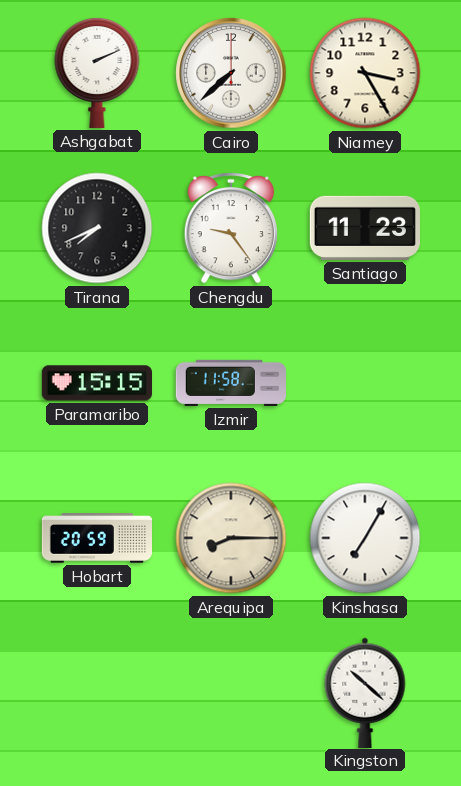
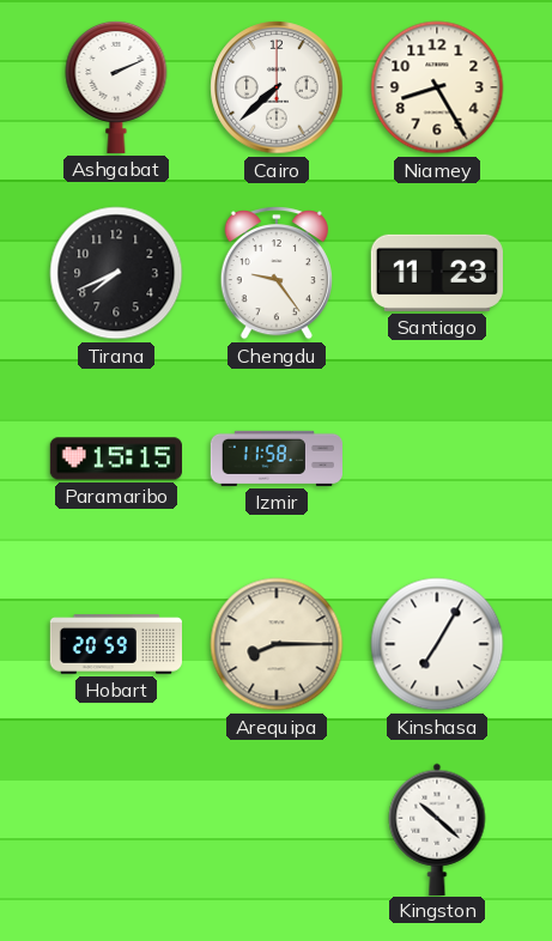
Niamey: 3:25 -> 8:25 (437, 87)
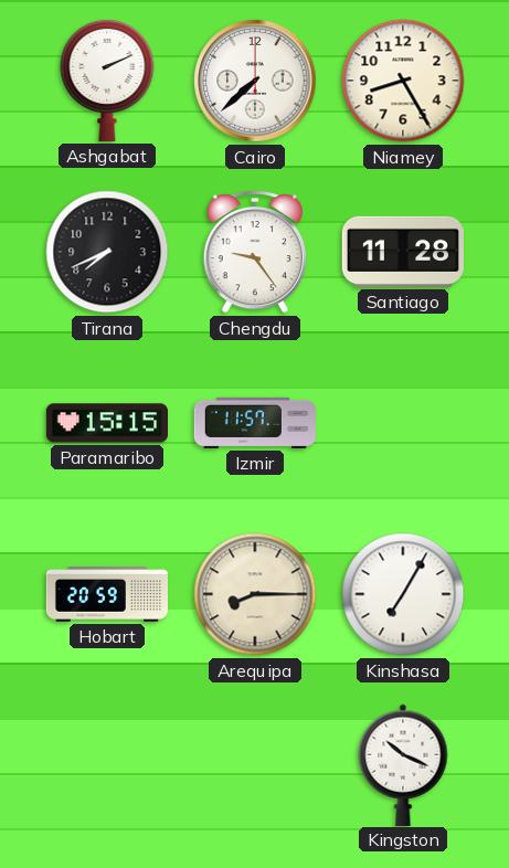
Santiago: 11:23 -> 11:28 (403, 252)
Izmir: 11:58 -> 11:57 (254, 423)
Kingston: 10:22 -> 10:19 (403, 764)
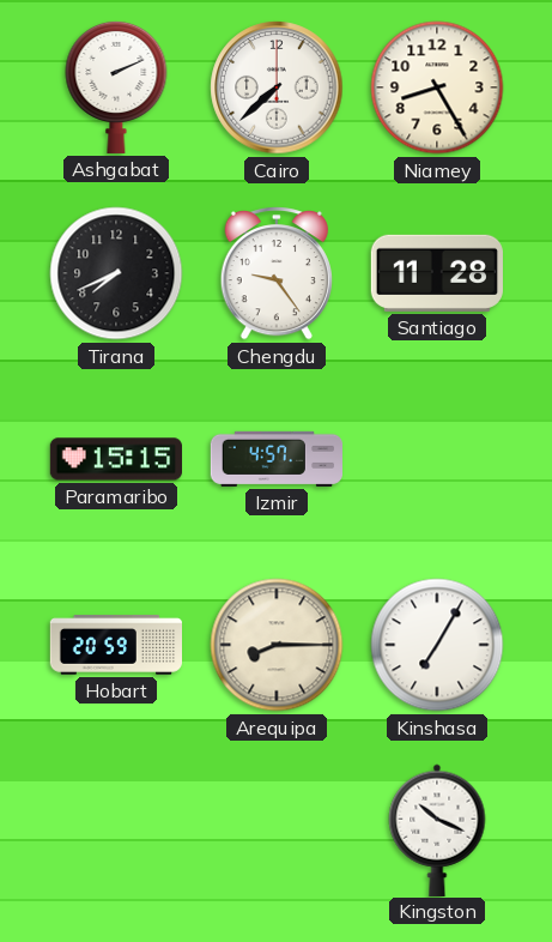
Izmir: 11:57 -> 4:57 (275, 459)
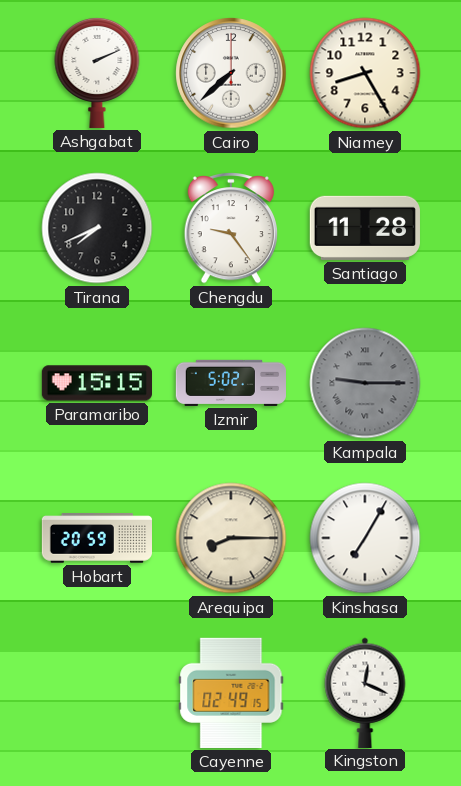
Izmir: 4:57 -> 5:02 (230, 383)
Kampala: none -> 9:15 (365, 383)
Cayenne: none -> 02:49 (231, 693)
Kingston: 10:19 -> 12:19 (365, 692)
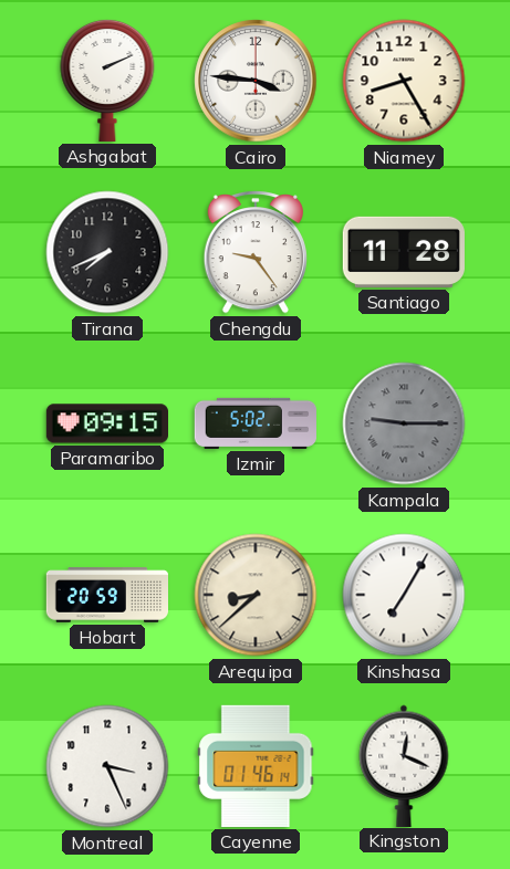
Cairo: 7:38 -> 3:46 (256, 81)
Paramaribo: 15:15 -> 09:15 (106, 423)
Arequipa: 8:15 -> 8:38 (256, 595)
Montreal: none -> 3:26 (107, 766)
Cayenne: 02:49 -> 01:46 (256, 766)
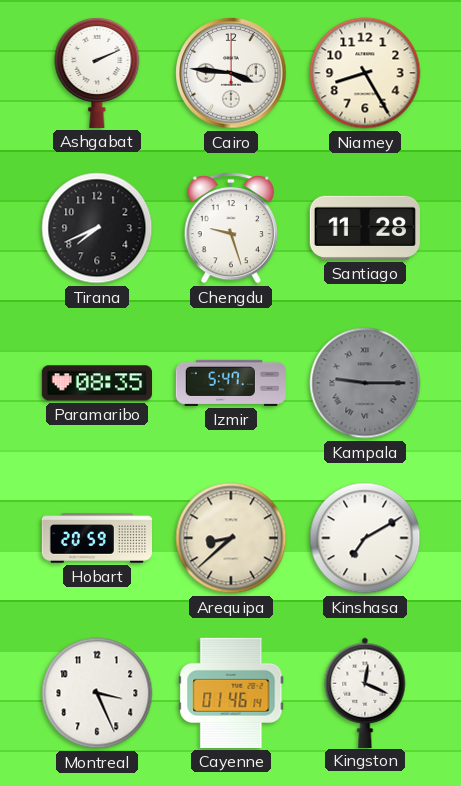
Chengdu: 9:24 -> 9:27 (231, 229)
Paramaribo: 09:15 -> 08:35 (96, 383)
Izmir: 5:02 -> 5:47 (230, 383)
Kinshasa: 7:05 -> 7:10 (365, 538)
